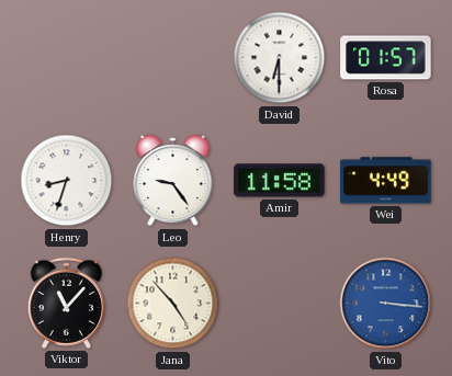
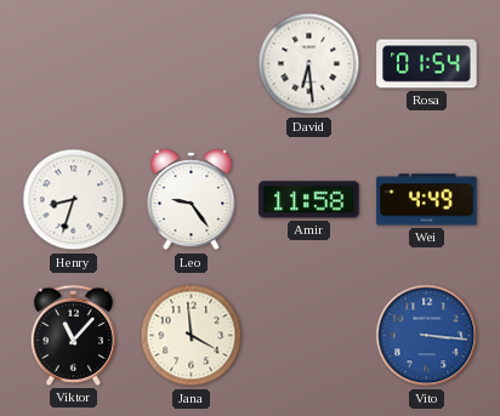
David: 6:30 -> 6:29 (309, 64)
Rosa: 01:57 -> 01:54 (427, 64)
Jana: 4:53 -> 3:59 (192, 336)
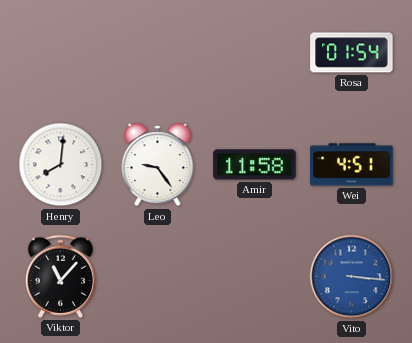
David: 6:29 -> none (309, 64)
Henry: 8:33 -> 8:01 (61, 165)
Wei: 4:49 -> 4:51 (352, 165)
Jana: 3:59 -> none (192, 336)
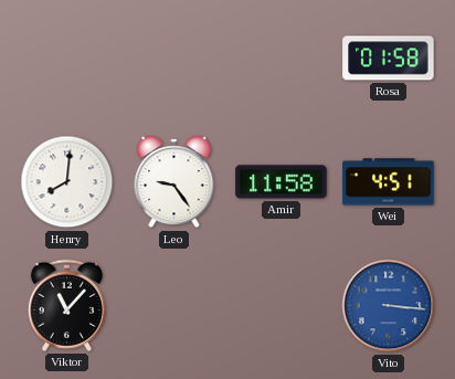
Rosa: 01:54 -> 01:58 (389, 59)
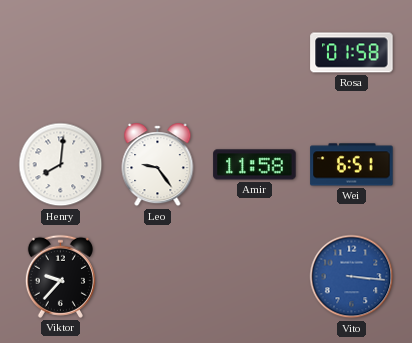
Wei: 4:51 -> 6:51 (352, 165)
Viktor: 11:07 -> 9:37 (60, 276)
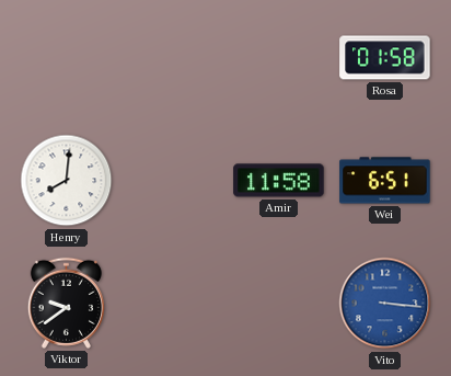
Leo: 9:24 -> none (158, 165)
Viktor: 9:37 -> 9:39 (66, 303)
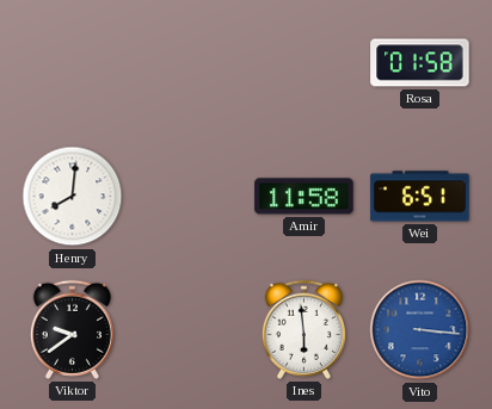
Ines: none -> 5:59 (303, 329)
